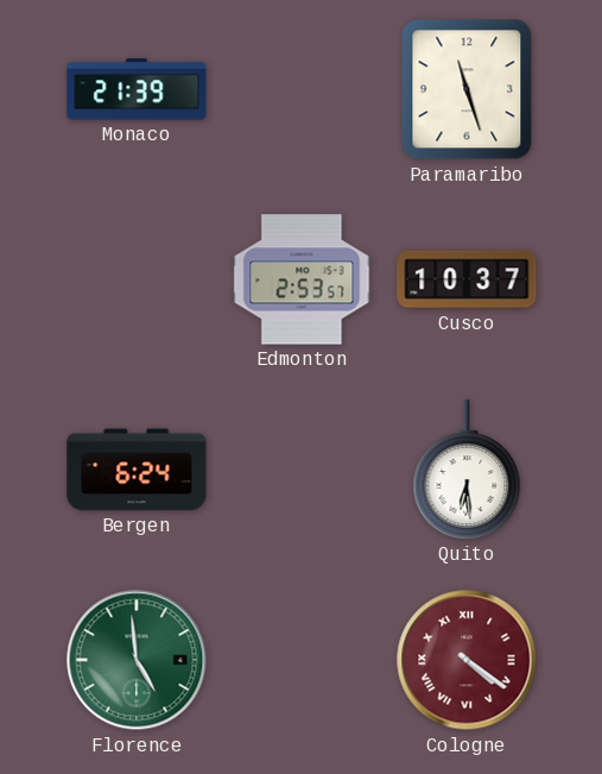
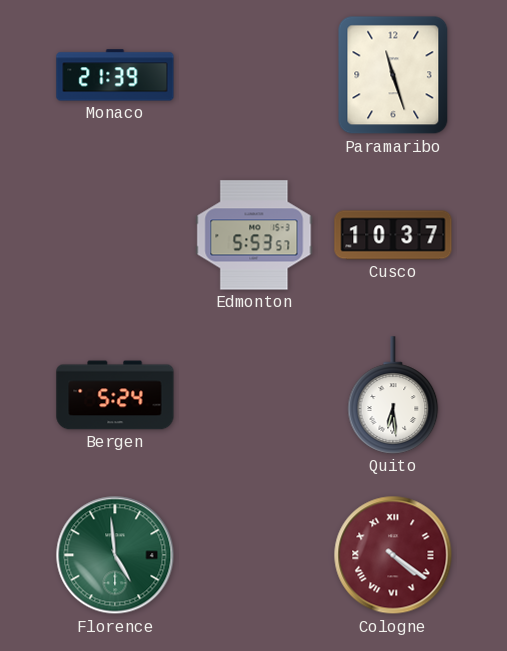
Edmonton: 2:53 -> 5:53 (254, 235)
Bergen: 6:24 -> 5:24 (115, 395)
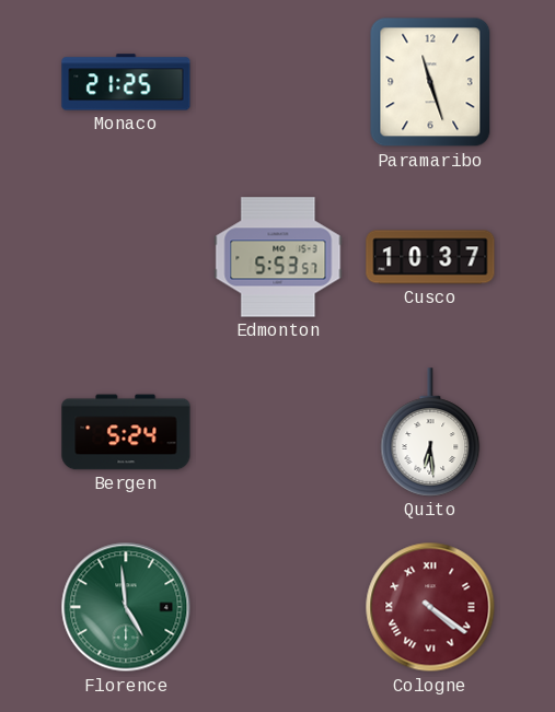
Monaco: 21:39 -> 21:25 (126, 82)
